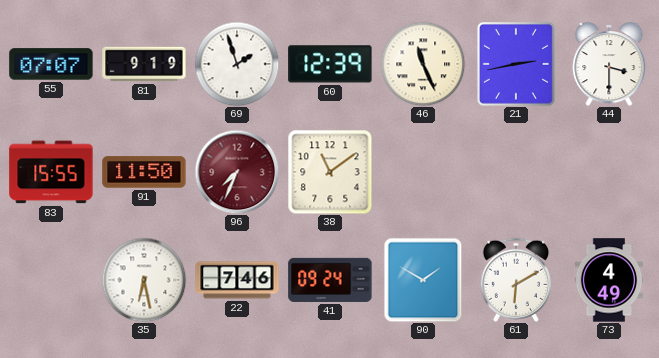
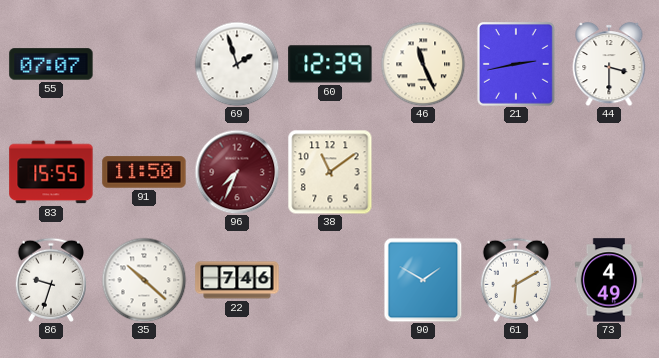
81: 9:19 -> none (144, 64)
86: none -> 9:33 (50, 280)
35: 6:28 -> 10:22 (144, 280)
41: 09:24 -> none (330, 280)
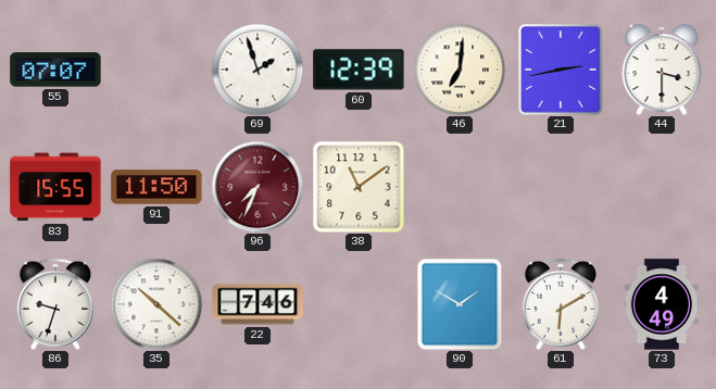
46: 11:26 -> 7:01 (460, 70)
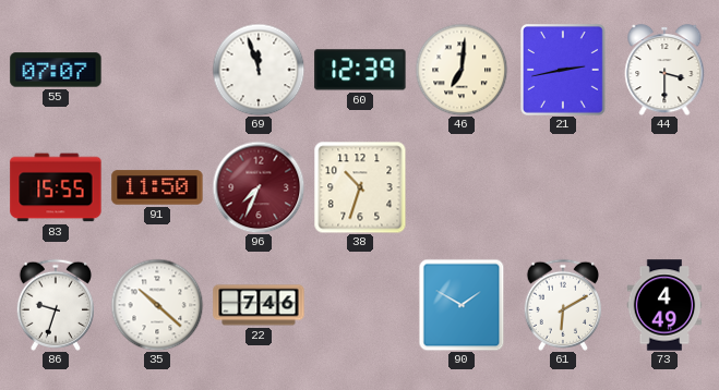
69: 1:57 -> 11:57 (259, 70)
38: 11:09 -> 10:33 (360, 187)
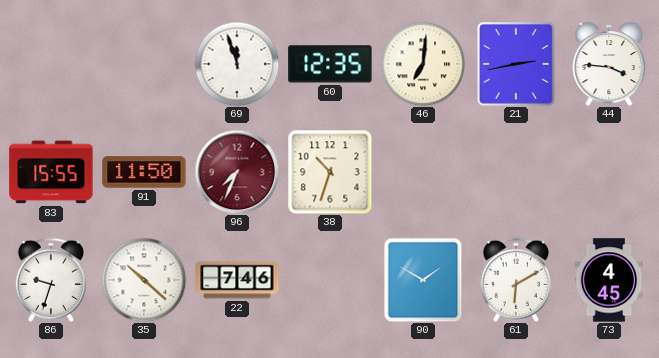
55: 07:07 -> none (56, 70)
60: 12:39 -> 12:35 (330, 64)
44: 3:30 -> 3:46 (609, 64)
73: 4:49 -> 4:45 (609, 280)
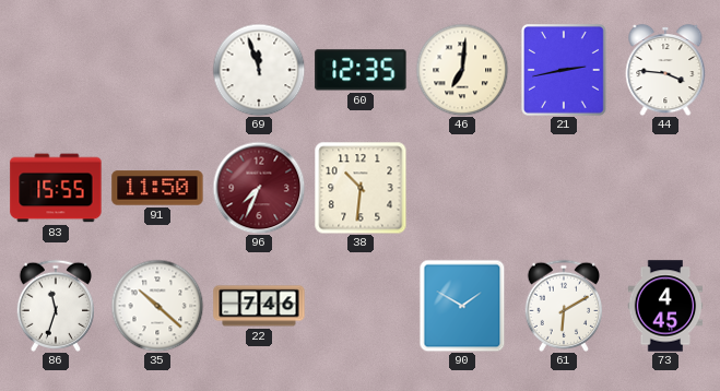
38: 10:33 -> 10:31 (361, 188)
86: 9:33 -> 11:33 (55, 306)
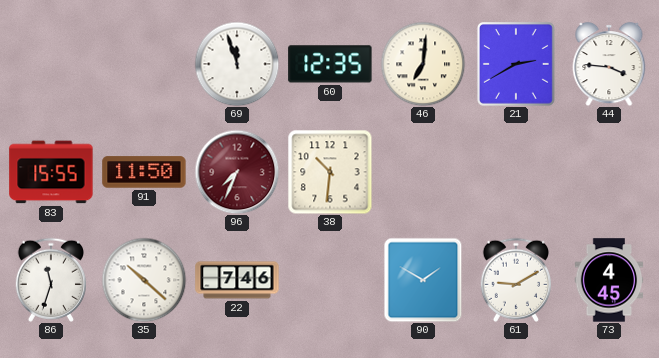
21: 2:43 -> 2:40 (516, 65)
61: 6:10 -> 9:10 (515, 280)
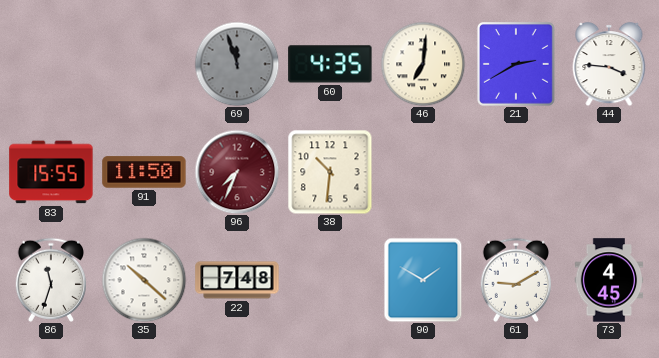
69 dial: white -> grey (237, 64)
60: 12:35 -> 4:35 (330, 64)
22: 7:46 -> 7:48 (237, 280)
